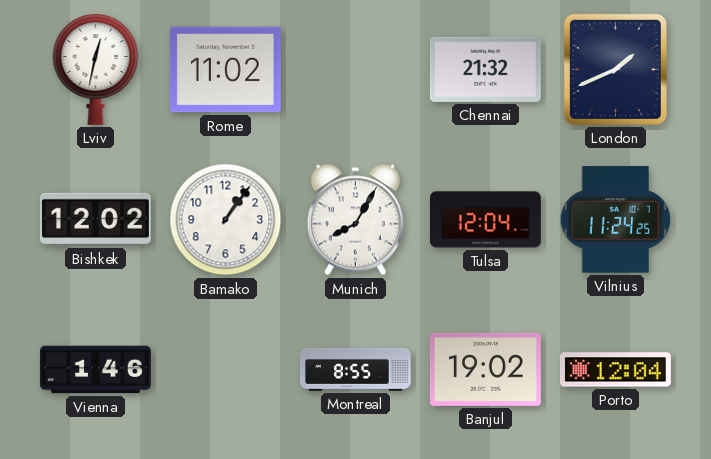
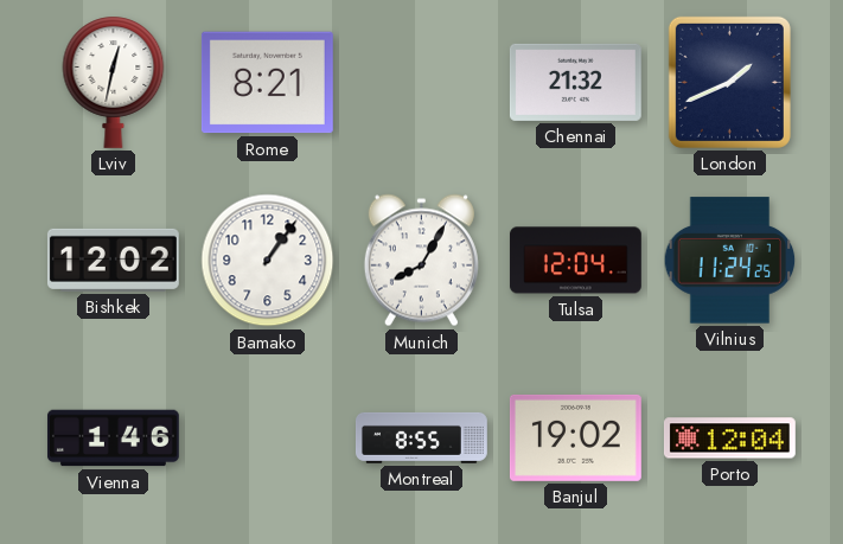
Rome: 11:02 -> 8:21 (267, 83)
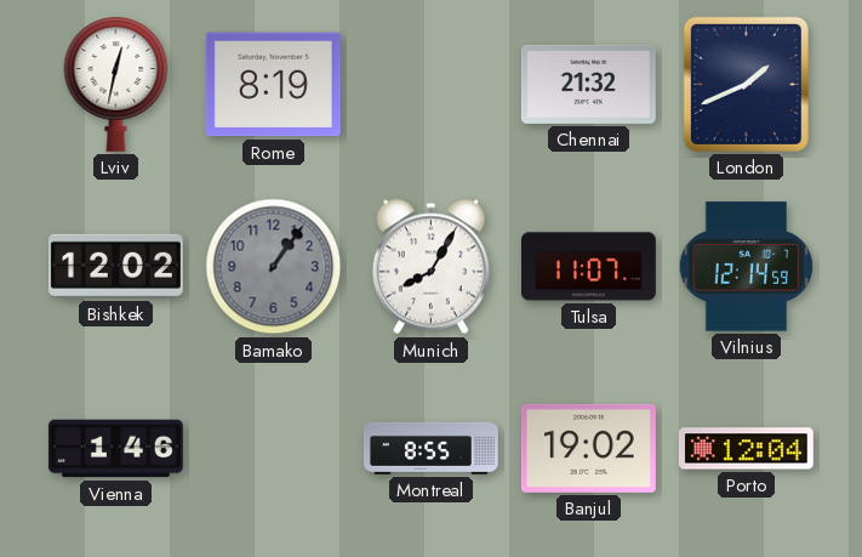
Rome: 8:21 -> 8:19 (273, 85)
Bamako dial: white -> grey (274, 267)
Tulsa: 12:04 -> 11:07 (588, 267)
Vilnius: 11:24 -> 12:14 (747, 267)
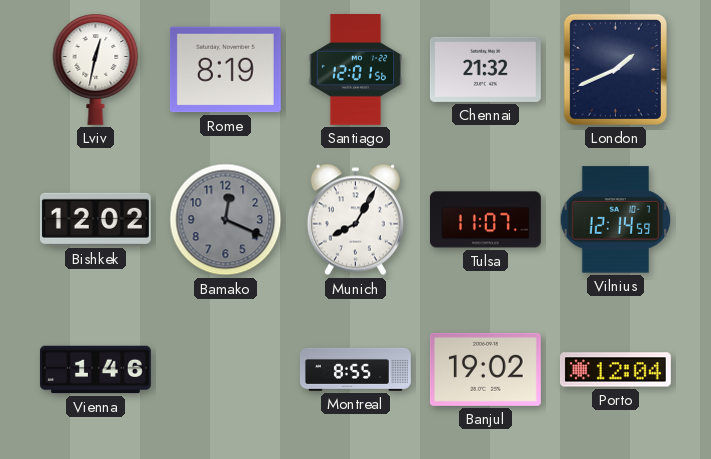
Santiago: none -> 12:01 (356, 69)
Bamako: 1:06 -> 12:19 (226, 220)
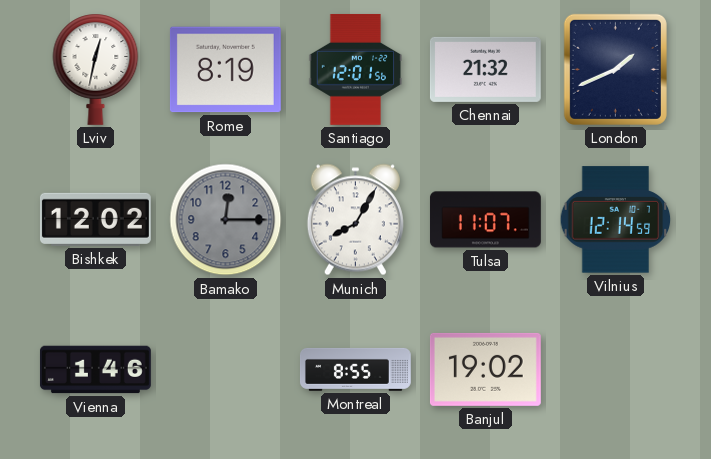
Bamako: 12:19 -> 12:15 (226, 220)
Porto: 12:04 -> none (615, 370)
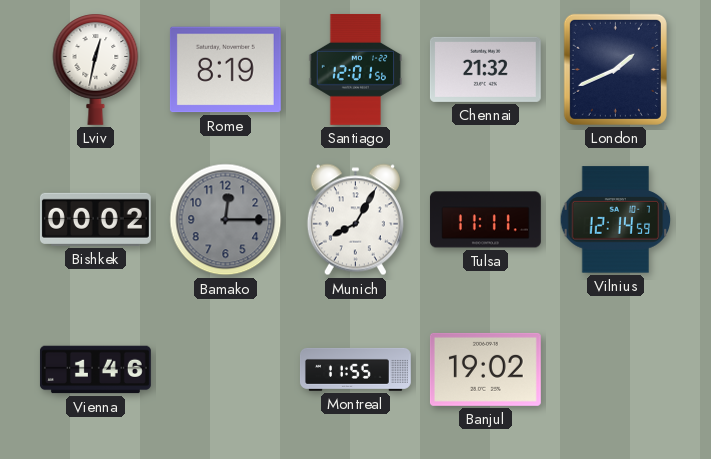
Bishkek: 12:02 -> 00:02 (95, 219)
Tulsa: 11:07 -> 11:11 (485, 220)
Montreal: 8:55 -> 11:55 (355, 369)
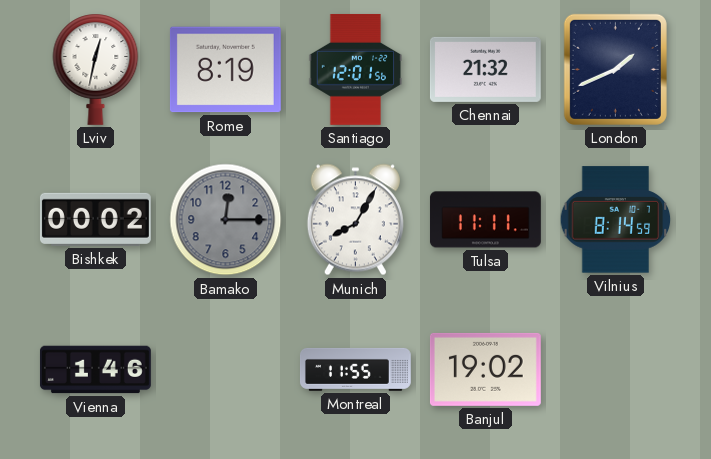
Vilnius: 12:14 -> 8:14 (616, 220)
